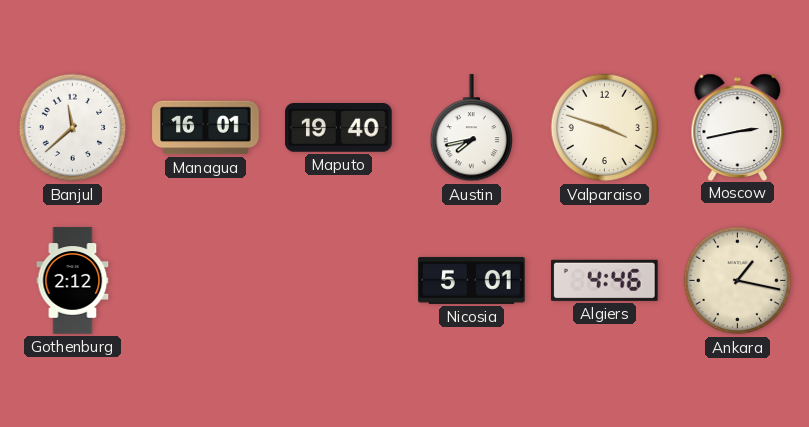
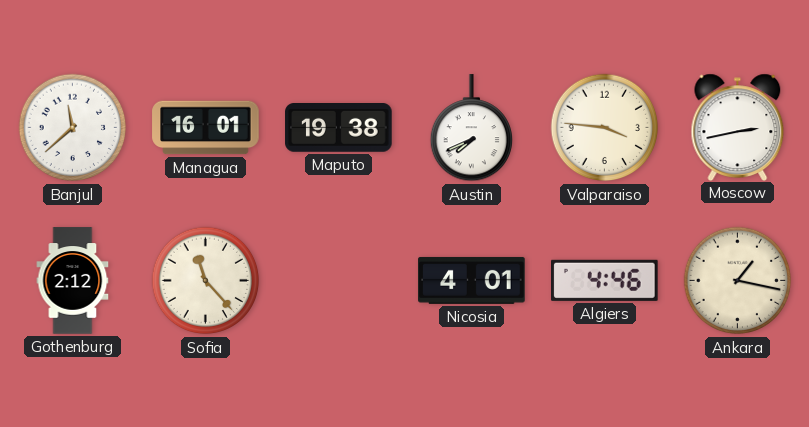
Maputo: 19:40 -> 19:38 (339, 128)
Austin: 7:43 -> 7:41 (471, 128)
Valparaiso: 3:48 -> 3:46 (605, 128)
Sofia: none -> 11:23 (206, 281)
Nicosia: 5:01 -> 4:01 (472, 280)
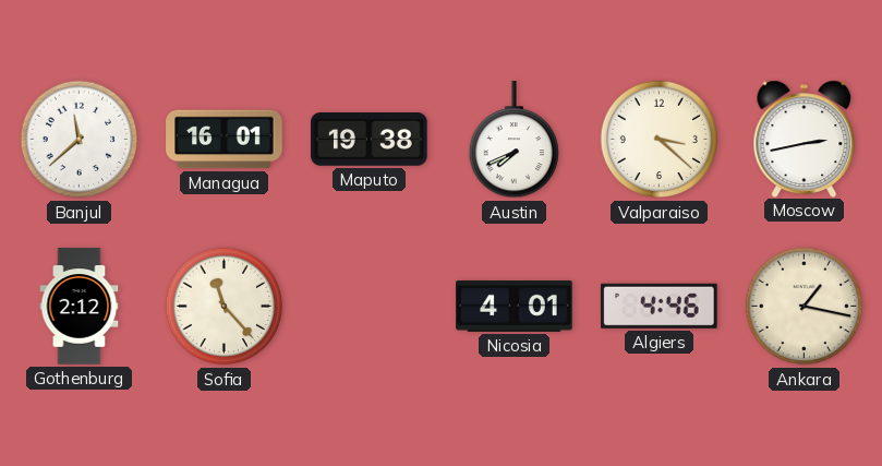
Valparaiso: 3:46 -> 3:22 (660, 140)
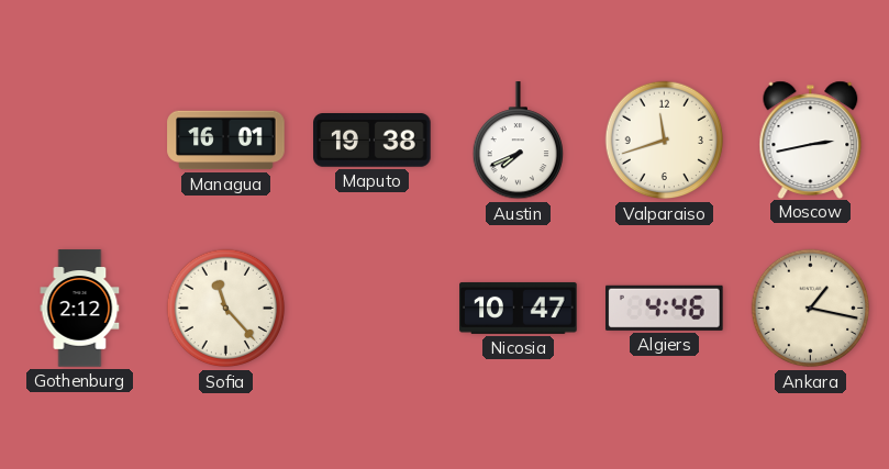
Banjul: 11:38 -> none (80, 140)
Valparaiso: 3:22 -> 11:42 (665, 141)
Nicosia: 4:01 -> 10:47 (519, 308)
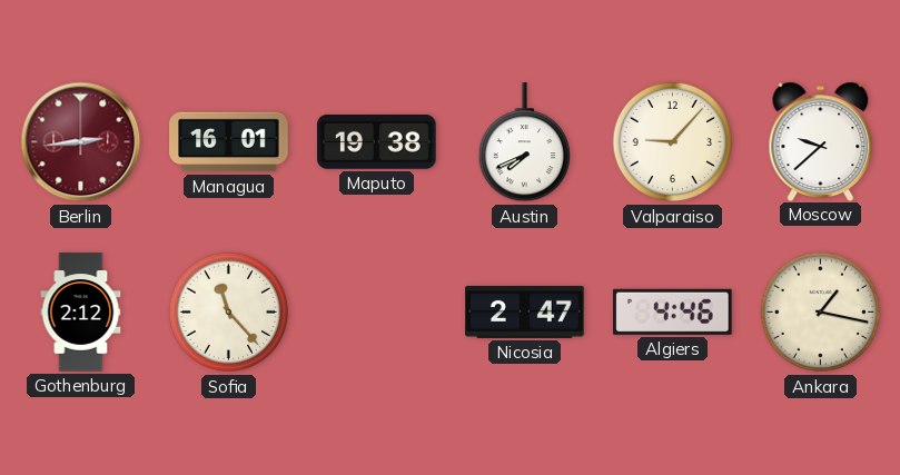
Berlin: none -> 2:44 (81, 142)
Valparaiso: 11:42 -> 9:07 (673, 142)
Moscow: 2:43 -> 9:38 (821, 141)
Nicosia: 10:47 -> 2:47 (525, 311)
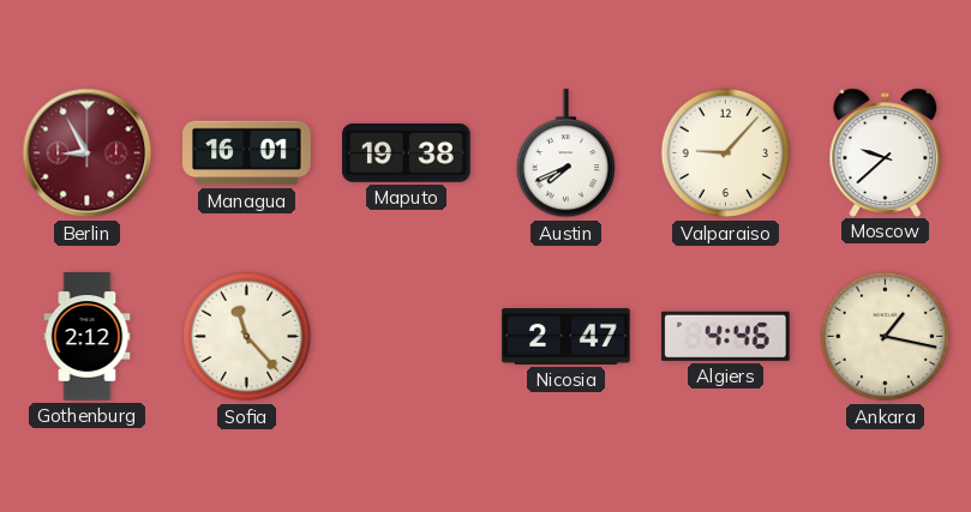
Berlin: 2:44 -> 8:55 (88, 153)
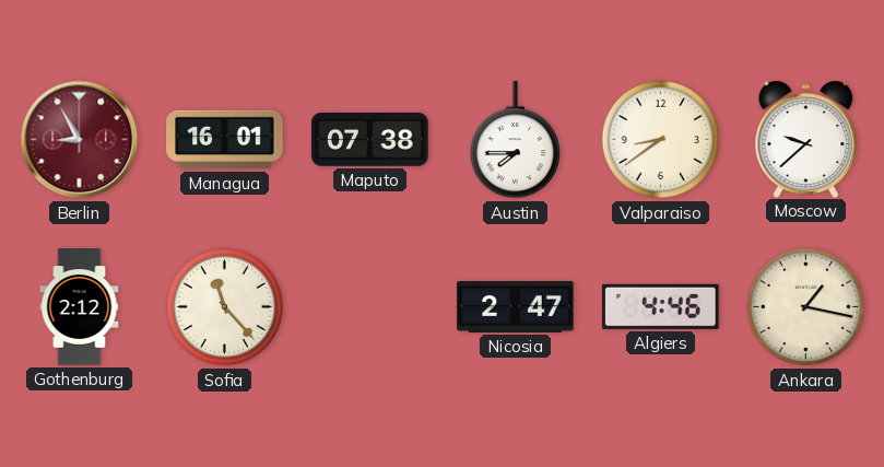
Maputo: 19:38 -> 07:38 (370, 140)
Austin: 7:41 -> 7:45 (515, 140)
Valparaiso: 9:07 -> 8:39 (661, 140)
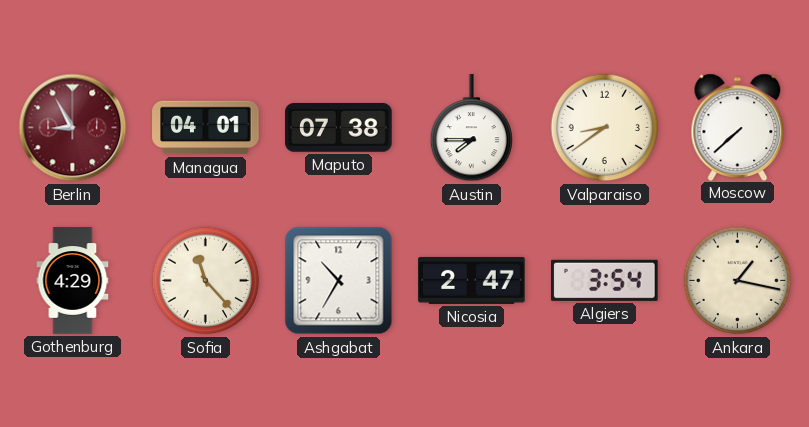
Managua: 16:01 -> 04:01 (206, 128)
Moscow: 9:38 -> 7:38 (738, 127)
Gothenburg: 2:12 -> 4:29 (73, 281)
Ashgabat: none -> 10:35 (339, 281)
Algiers: 4:46 -> 3:54 (605, 280)
